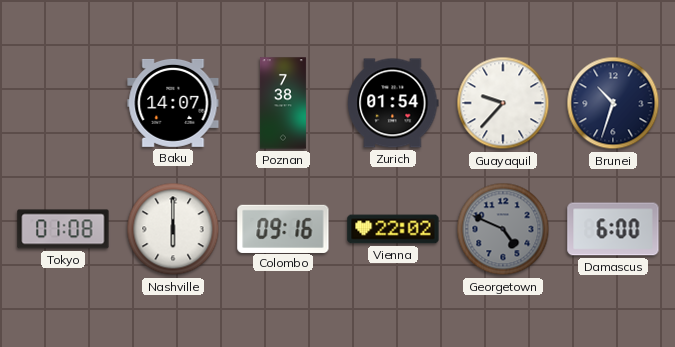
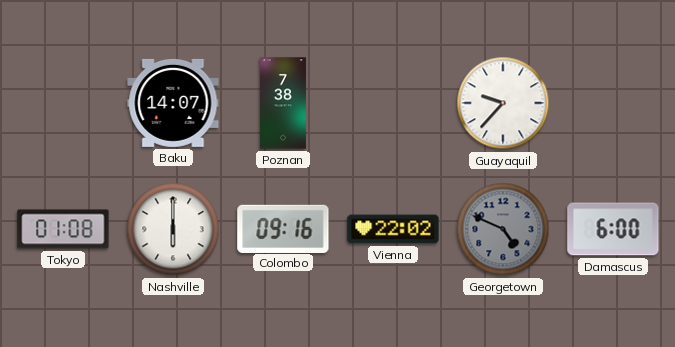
Zurich: 01:54 -> none (393, 103)
Brunei: 10:33 -> none (613, 103)
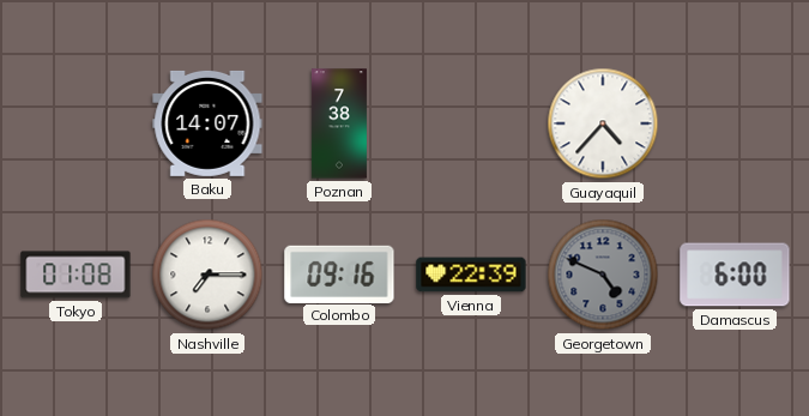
Guayaquil: 9:37 -> 4:37 (603, 123)
Nashville: 6:00 -> 7:15 (207, 275)
Vienna: 22:02 -> 22:39 (471, 275)
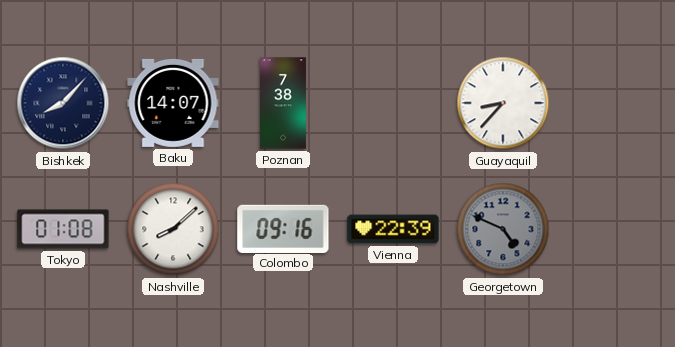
Bishkek: none -> 8:07 (63, 103)
Guayaquil: 4:37 -> 8:37 (503, 103)
Nashville: 7:15 -> 8:08 (173, 229)
Damascus: 6:00 -> none (735, 275)
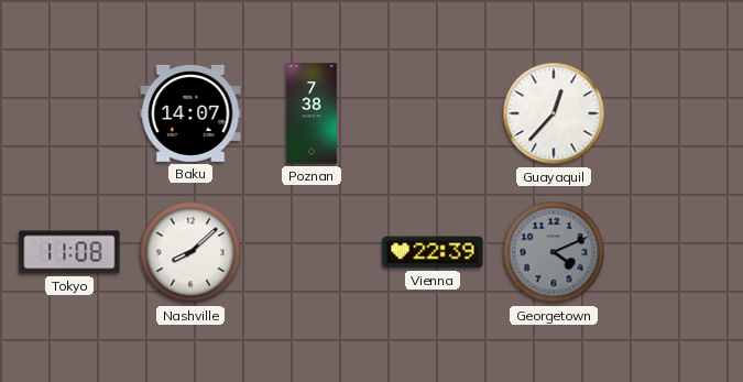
Bishkek: 8:07 -> none (63, 103)
Guayaquil: 8:37 -> 12:37 (554, 113)
Tokyo: 01:08 -> 11:08 (69, 252)
Colombo: 09:16 -> none (283, 228)
Georgetown: 4:49 -> 4:11 (554, 252)
